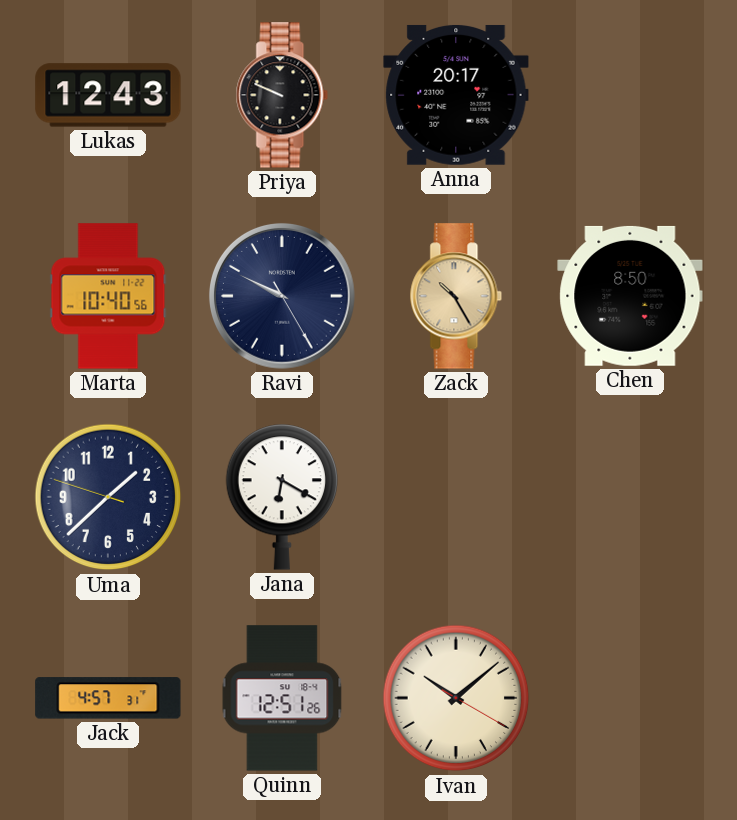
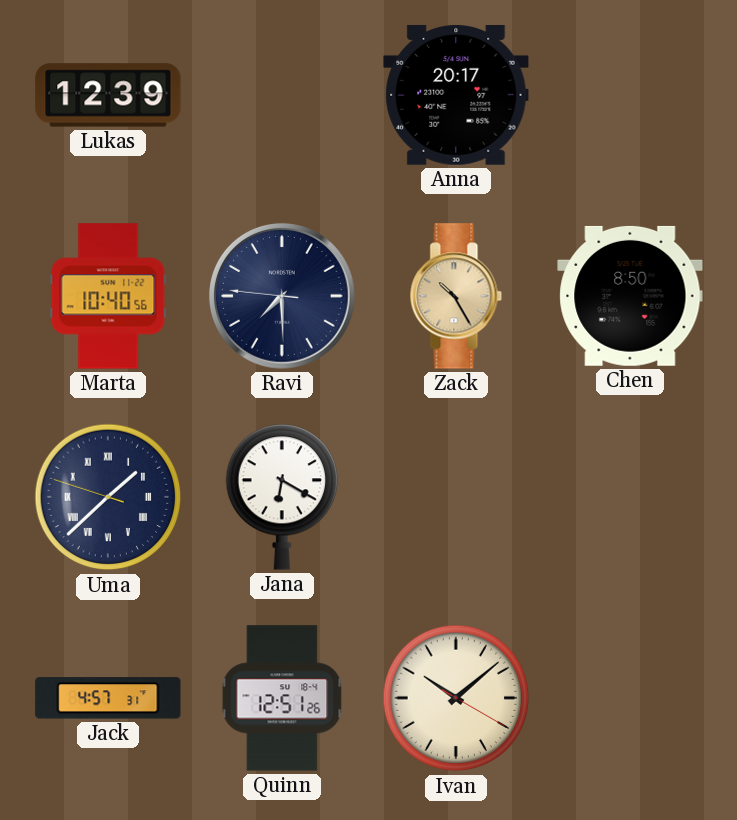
Lukas: 12:43 -> 12:39 (108, 95)
Priya: 9:49 -> none (282, 95)
Ravi: 9:49 -> 7:29 (282, 296)
Uma numerals: Arabic -> Roman (108, 497)
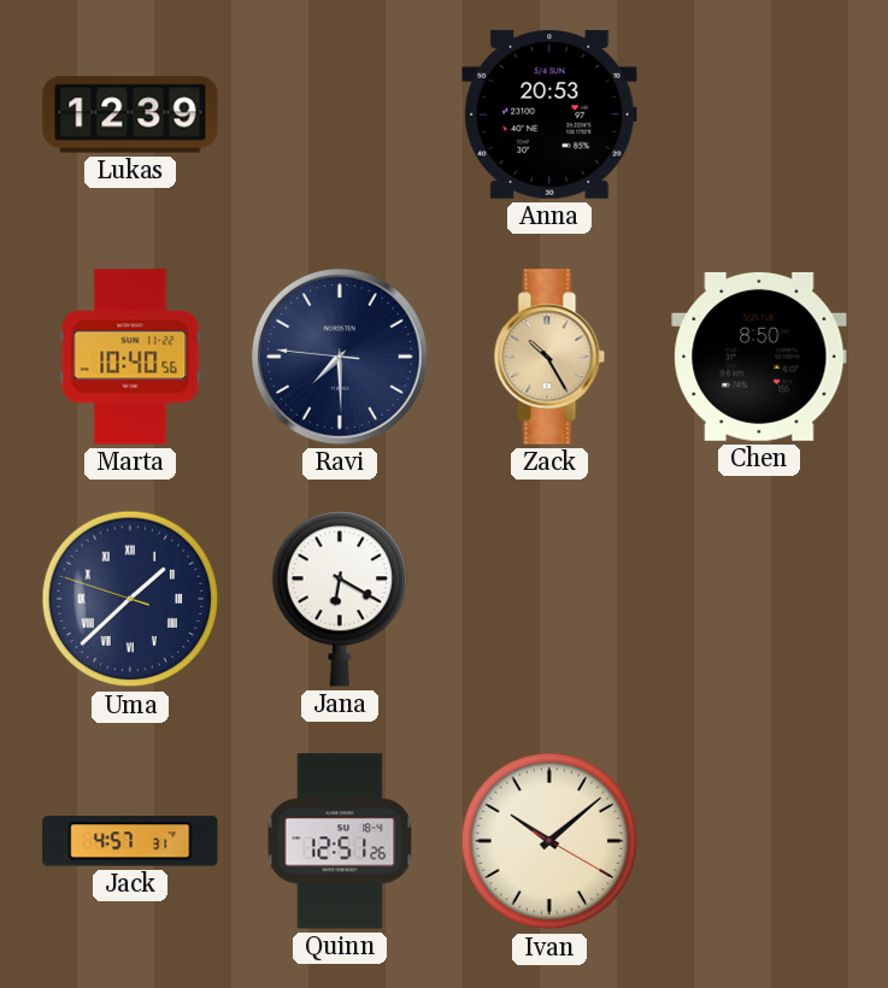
Anna: 20:17 -> 20:53 (549, 114)
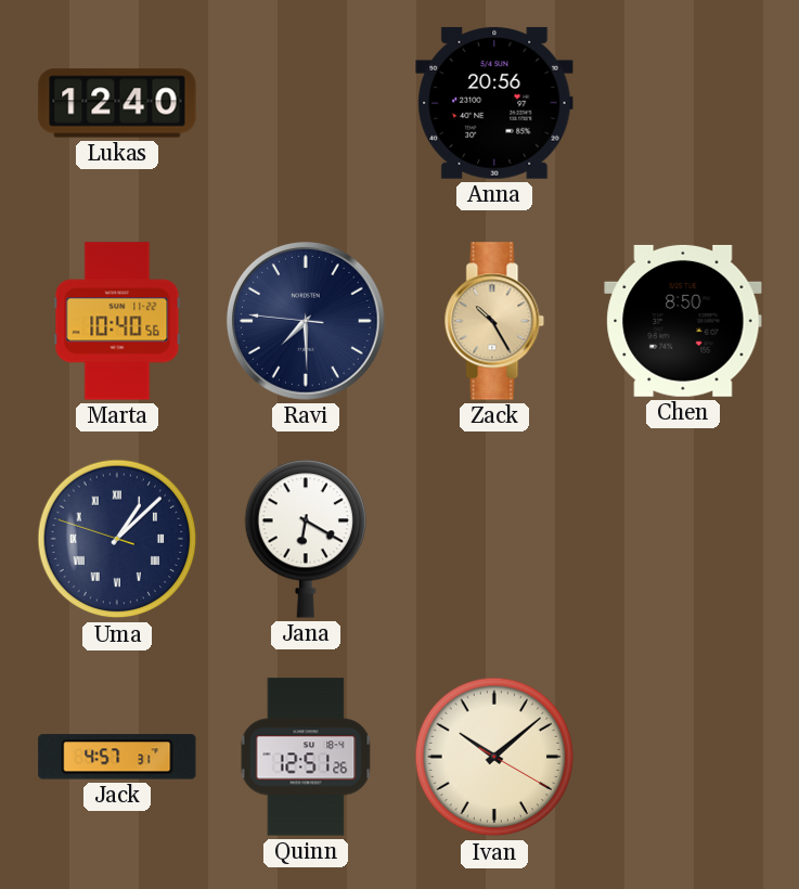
Lukas: 12:39 -> 12:40 (117, 103)
Anna: 20:53 -> 20:56 (494, 103)
Uma: 1:37 -> 1:07 (117, 539)
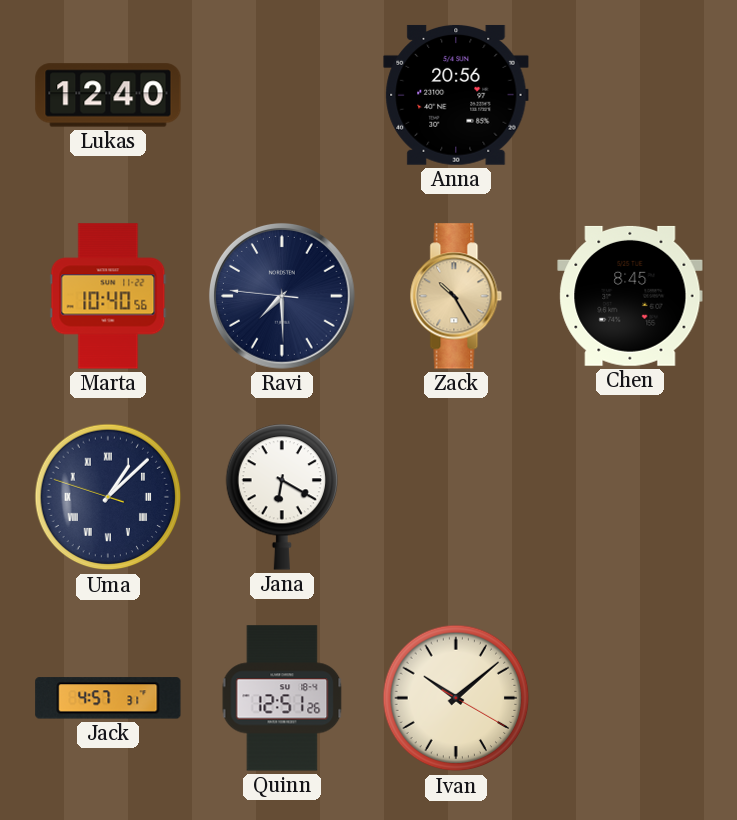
Chen: 8:50 -> 8:45 (630, 296)
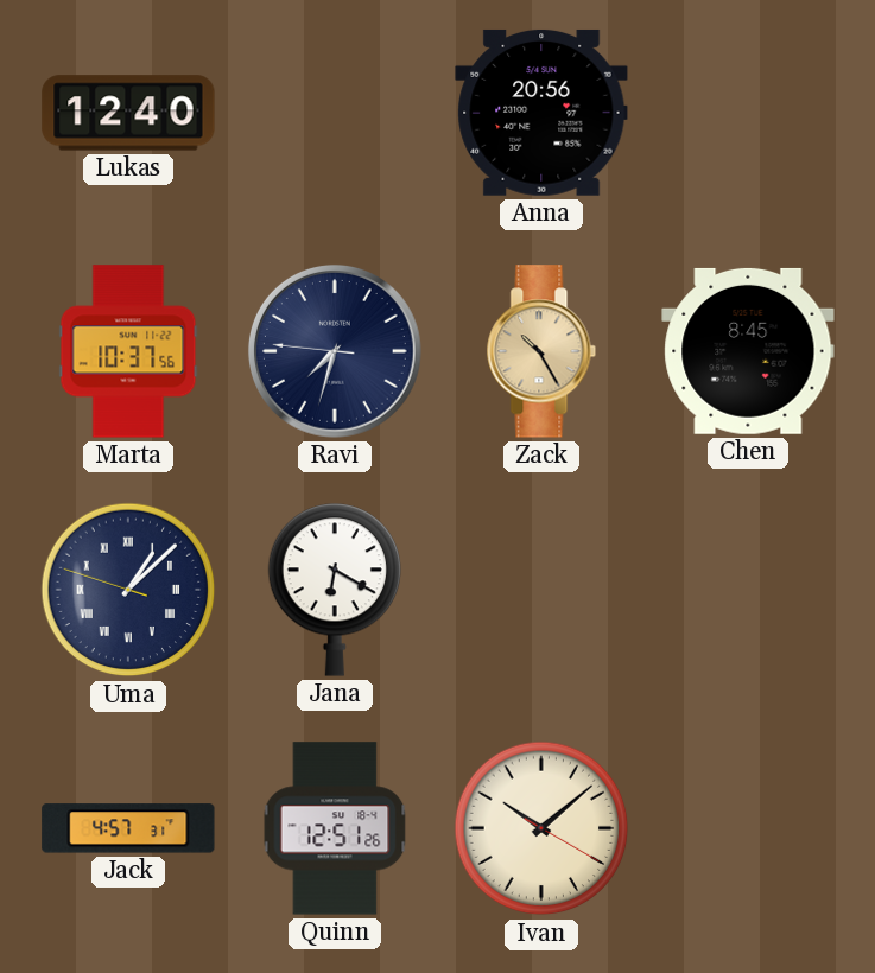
Marta: 10:40 -> 10:37 (128, 351)
Ravi: 7:29 -> 7:32 (335, 351)
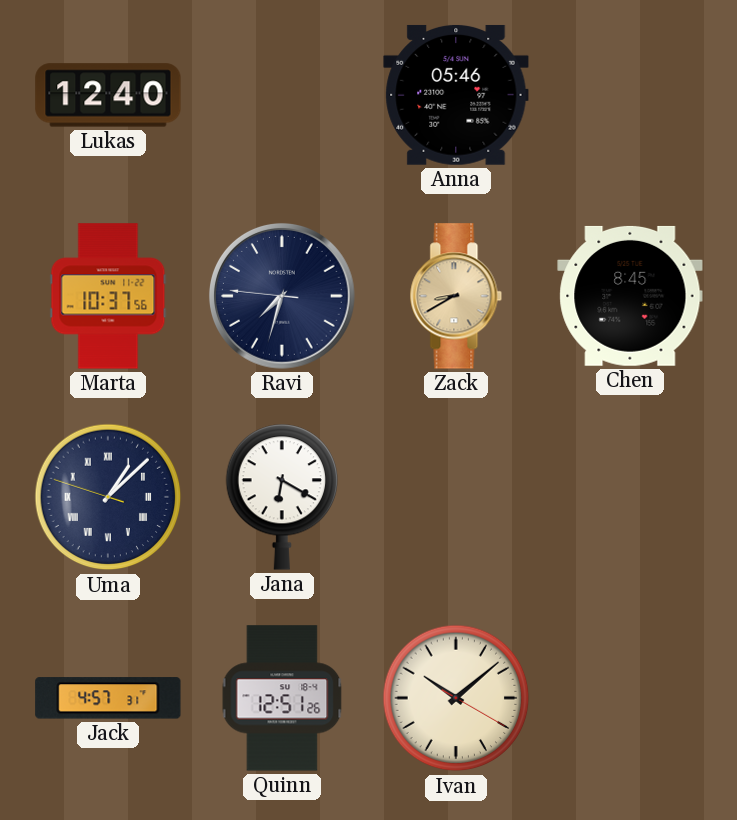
Anna: 20:56 -> 05:46 (456, 95)
Zack: 10:25 -> 8:40 (456, 296)
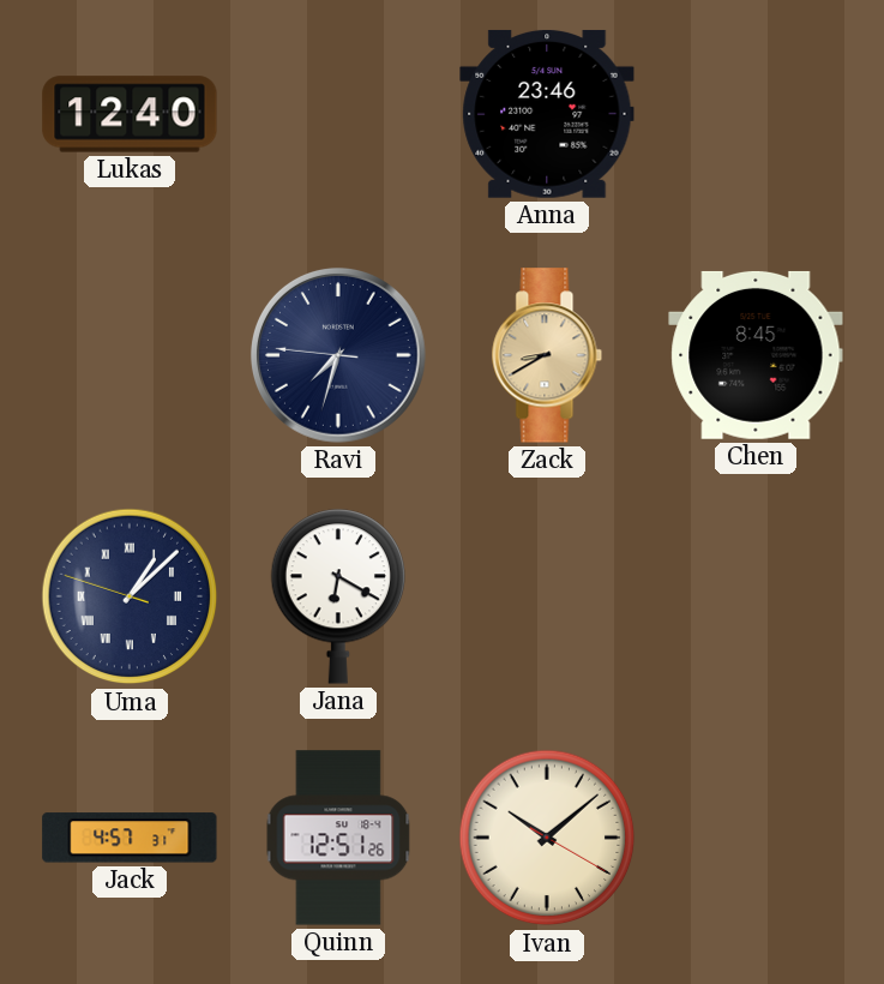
Anna: 05:46 -> 23:46 (547, 114)
Marta: 10:37 -> none (108, 296)
